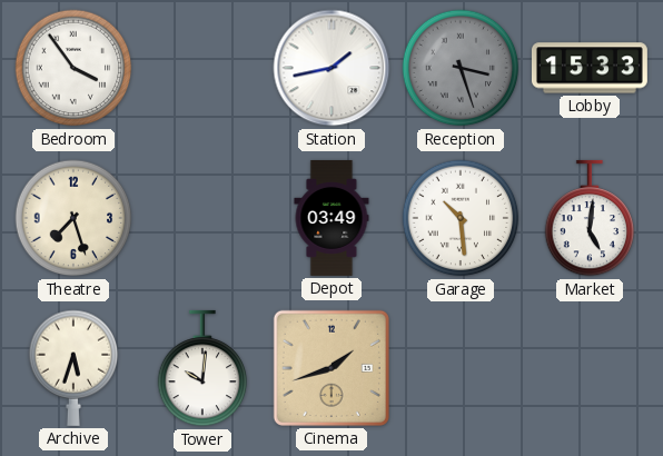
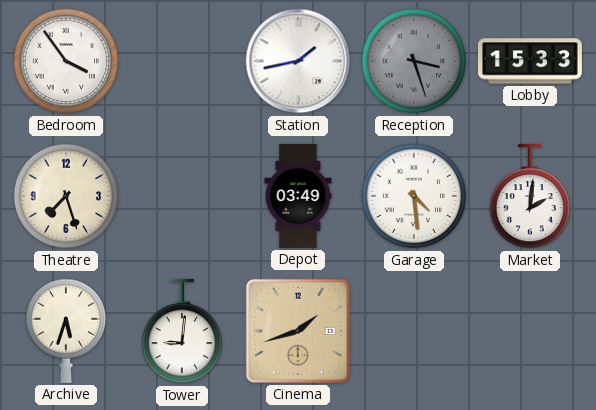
Garage: 10:29 -> 4:29 (414, 196)
Market: 5:01 -> 2:01 (530, 196)
Tower: 10:01 -> 9:01 (182, 331)
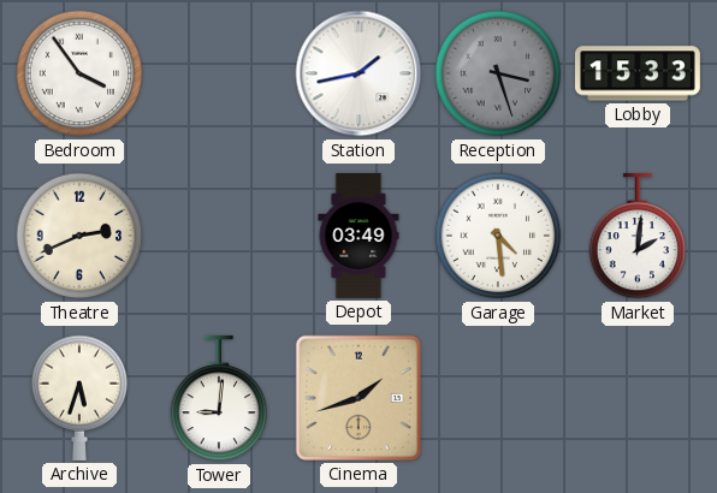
Theatre: 7:27 -> 2:41 (79, 236)
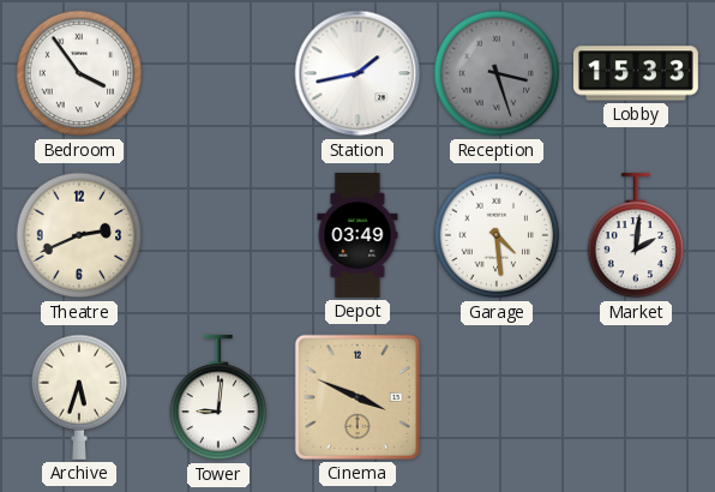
Cinema: 1:42 -> 3:49 (357, 397)
